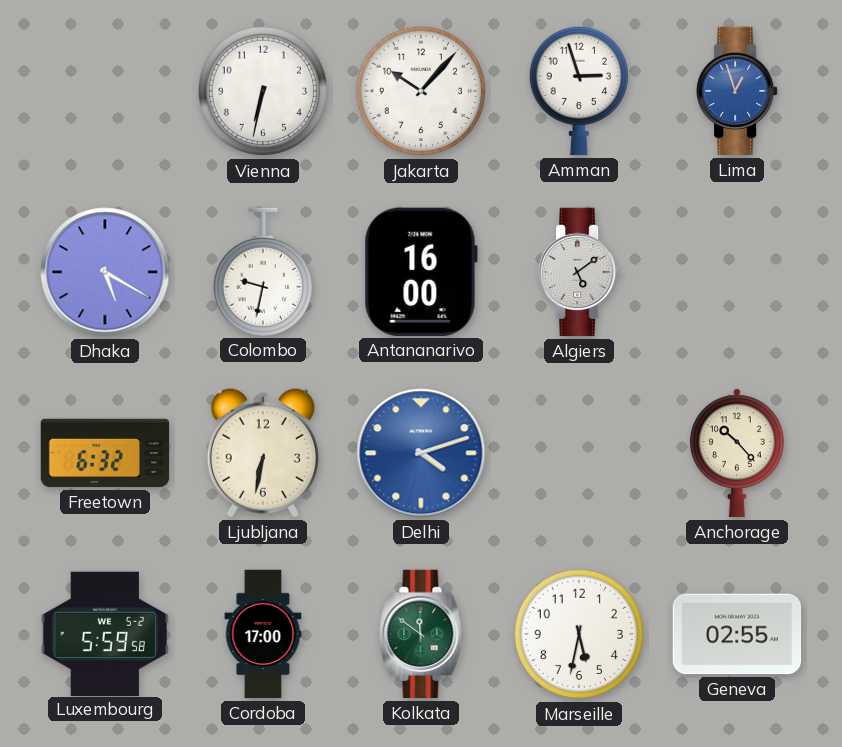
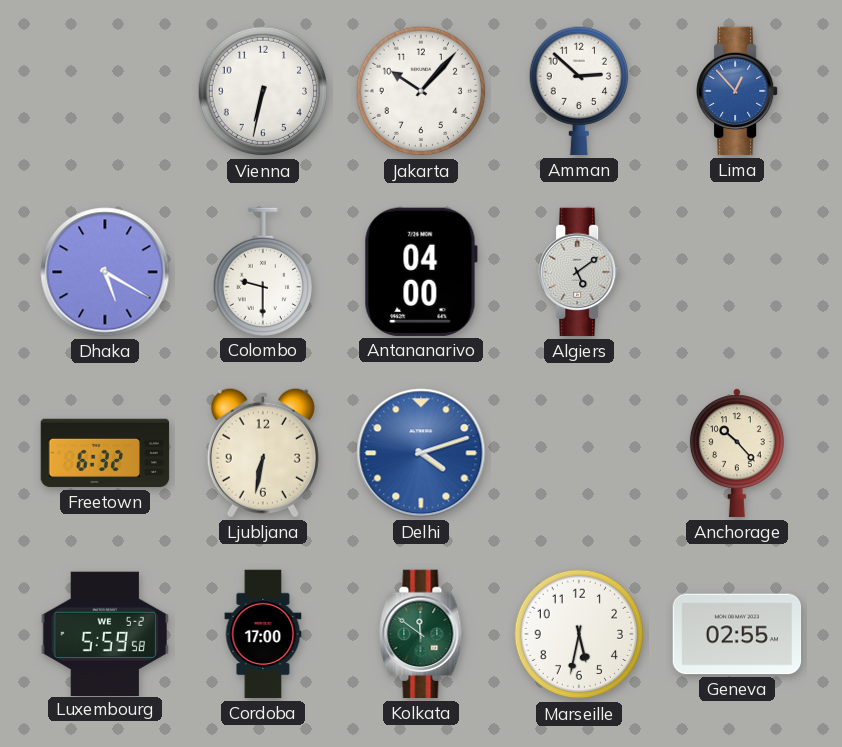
Amman: 2:57 -> 2:52 (578, 91)
Lima: 12:57 -> 12:53 (738, 91)
Colombo: 9:32 -> 9:30 (262, 272)
Antananarivo: 16:00 -> 04:00 (421, 272)
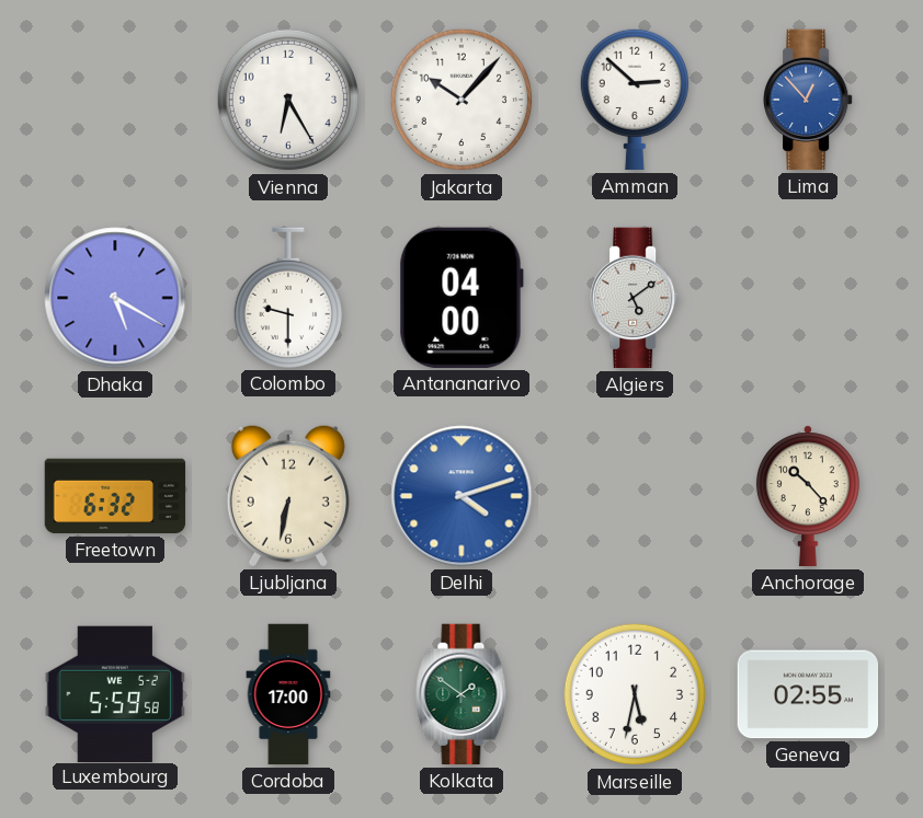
Vienna: 6:32 -> 6:25 (288, 100)
Kolkata: 11:51 -> 1:51 (461, 694)
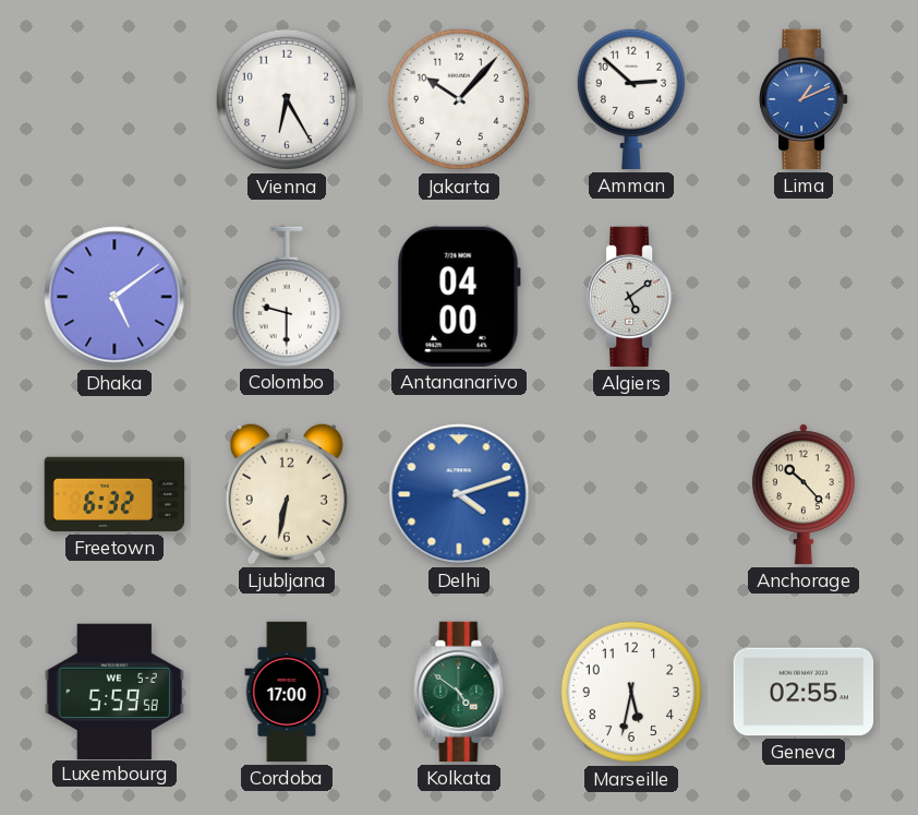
Lima: 12:53 -> 1:11 (805, 99)
Dhaka: 5:20 -> 5:09 (114, 297)
Kolkata: 1:51 -> 4:51 (459, 692)
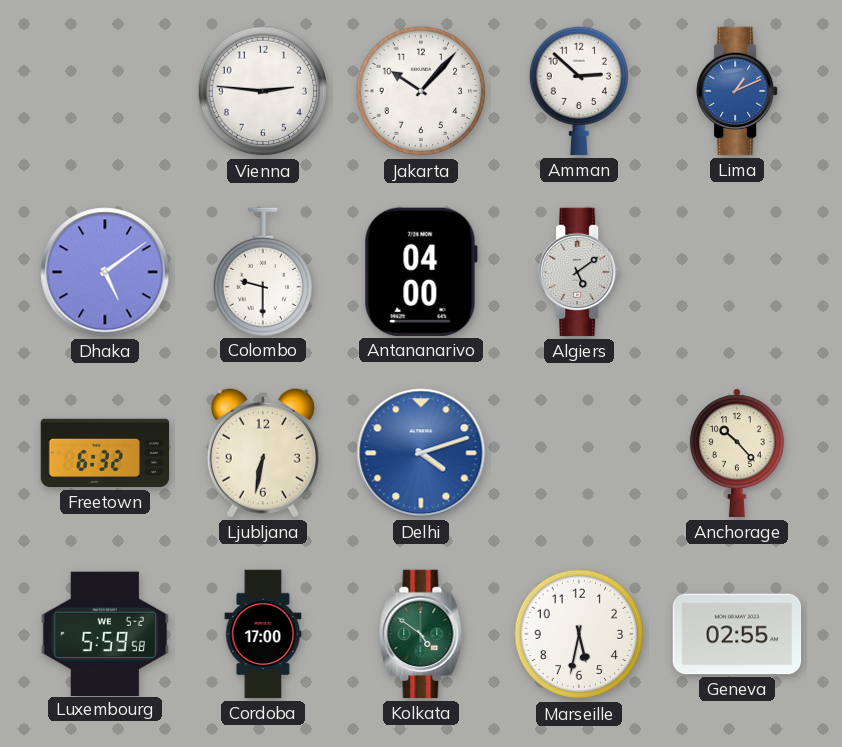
Vienna: 6:25 -> 2:46 (263, 91)
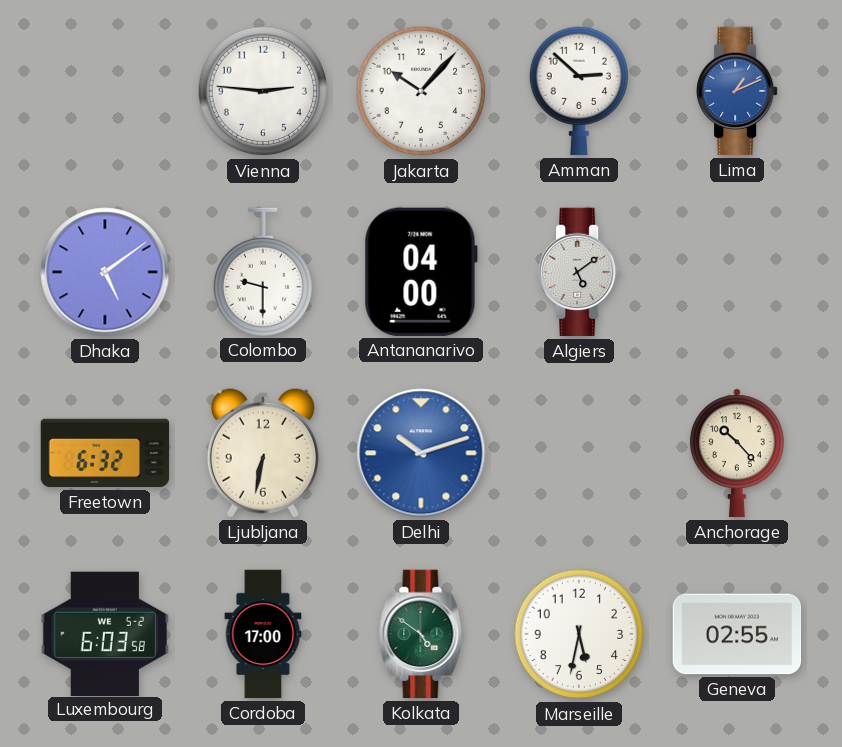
Delhi: 4:12 -> 10:12 (421, 453)
Luxembourg: 5:59 -> 6:03 (105, 633)
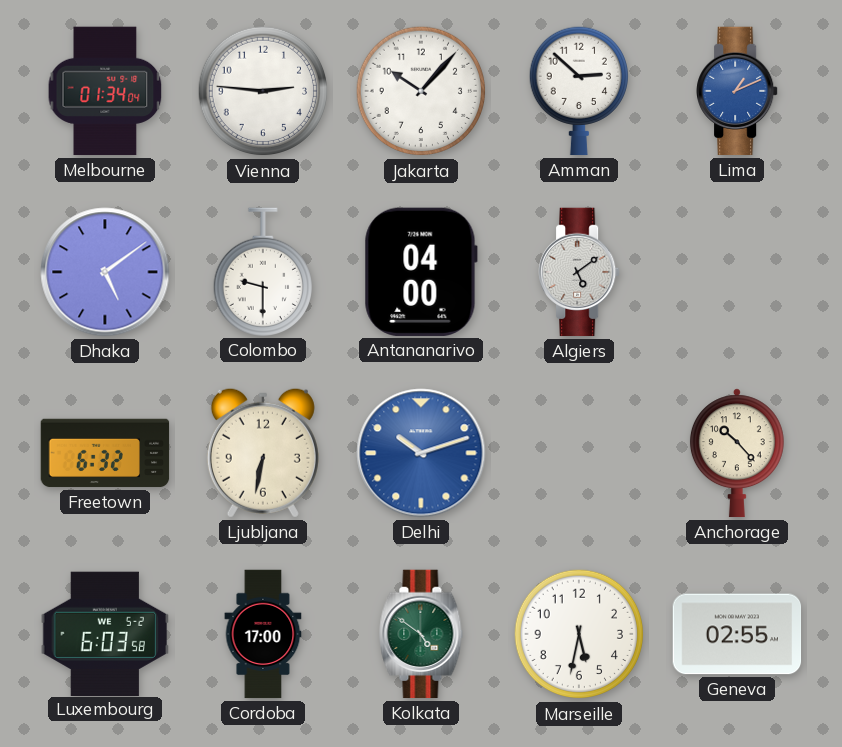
Melbourne: none -> 01:34 (105, 91)
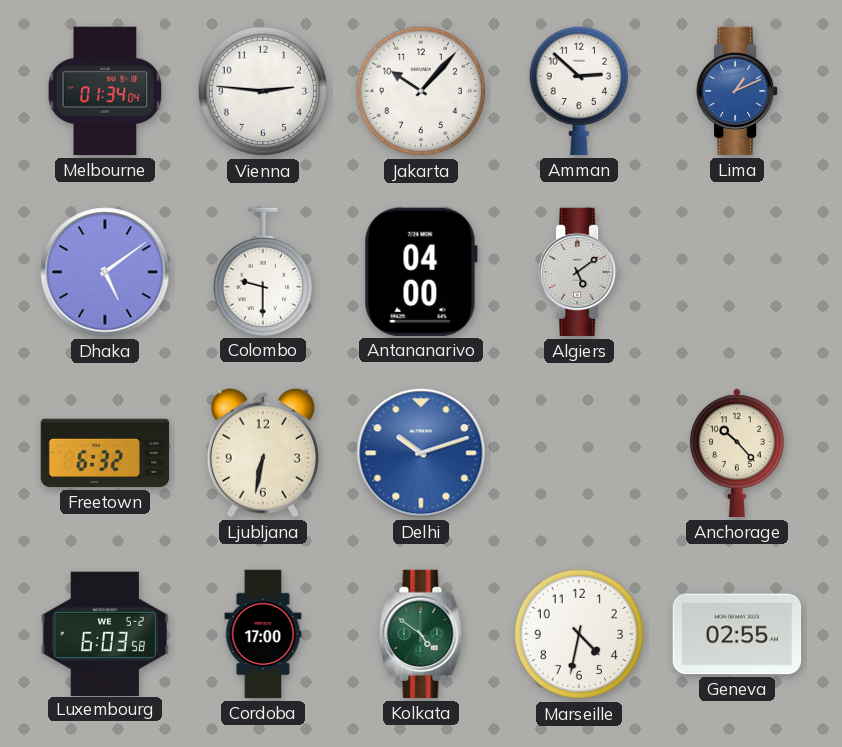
Marseille: 5:32 -> 4:32 (579, 634)
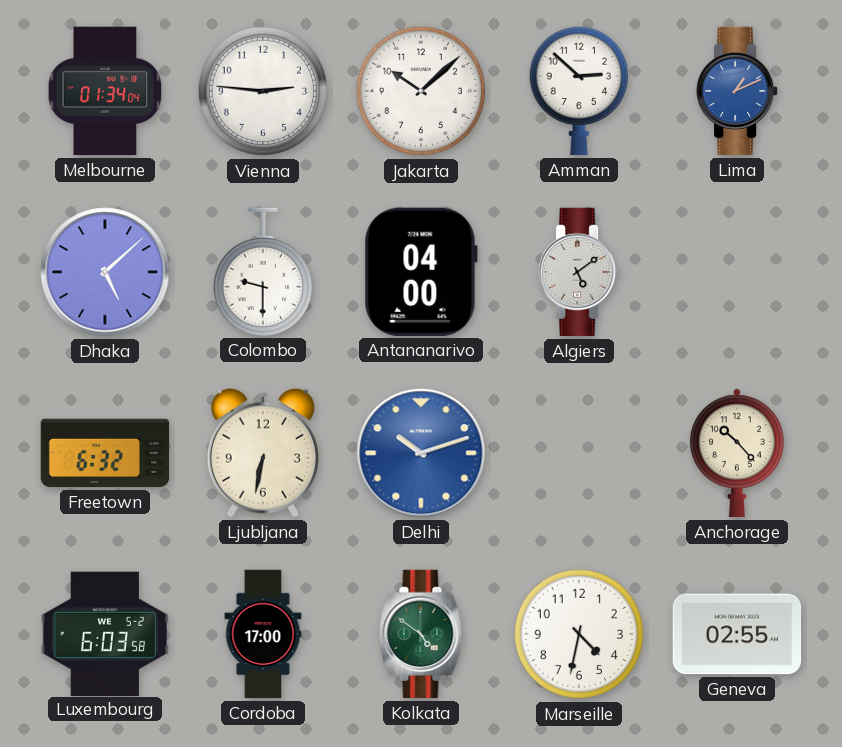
Jakarta: 10:07 -> 10:08 (421, 91)
Dhaka: 5:09 -> 5:08 (105, 272)
